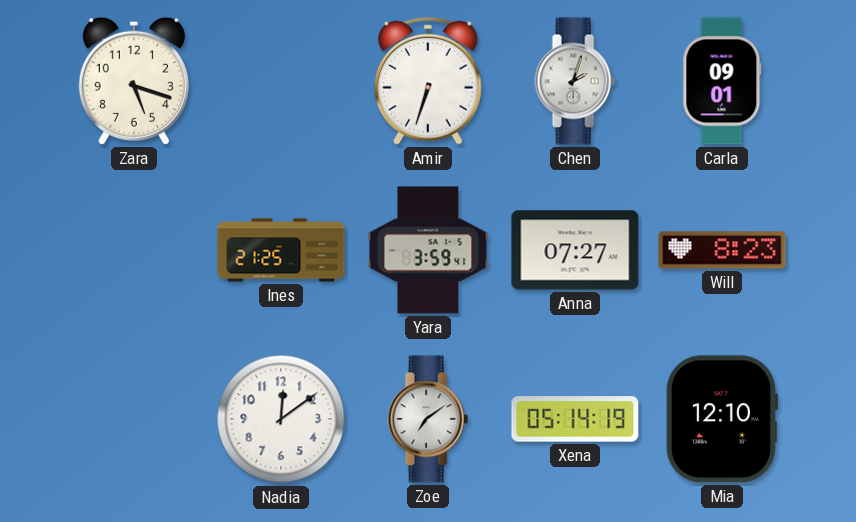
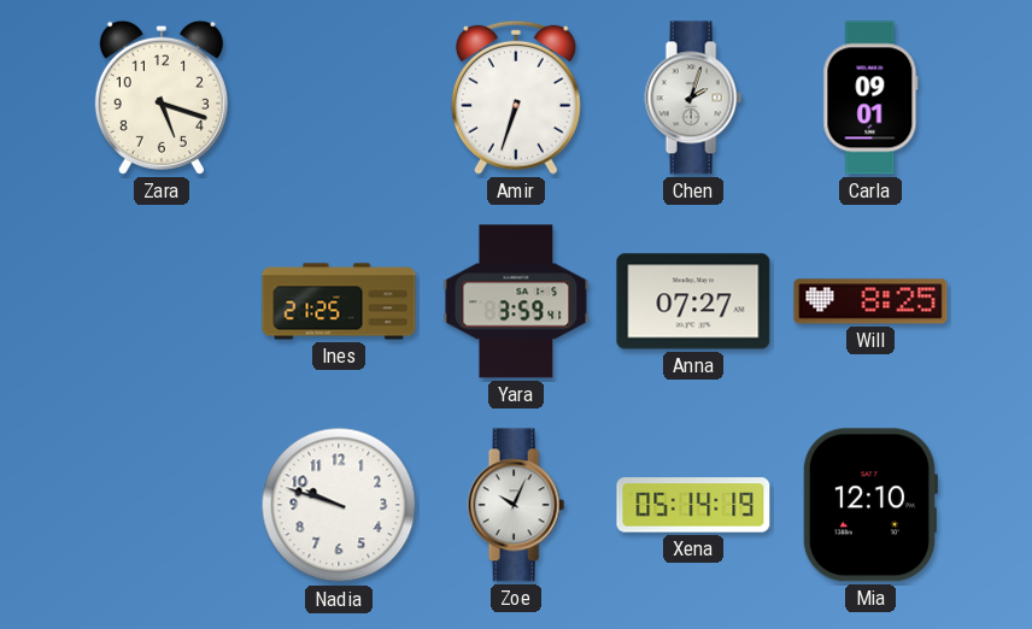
Will: 8:23 -> 8:25 (870, 301)
Nadia: 12:09 -> 9:48 (339, 505)
Zoe: 7:09 -> 10:04 (516, 505)
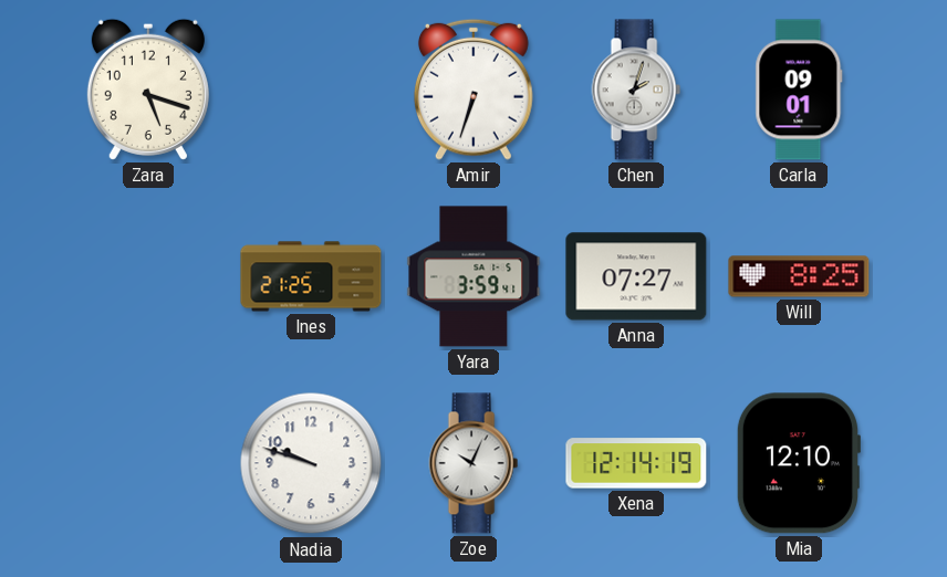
Xena: 05:14 -> 12:14 (636, 463)
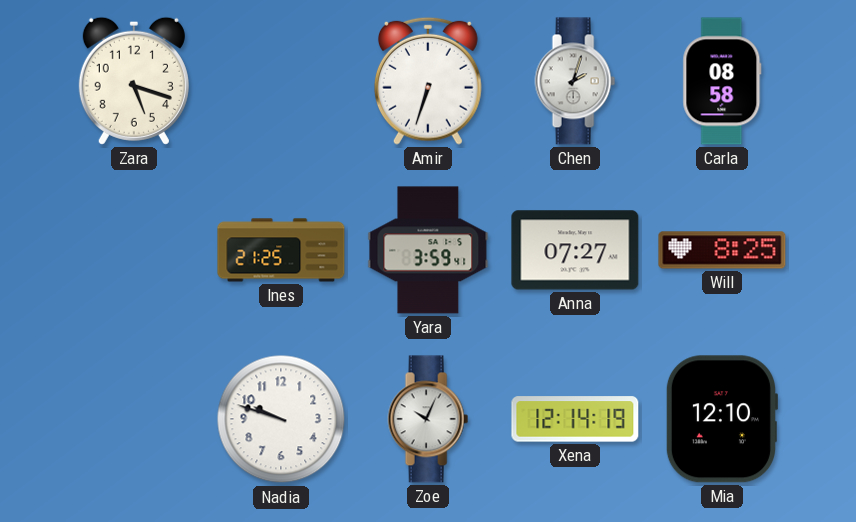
Carla: 09:01 -> 08:58 (722, 81)
